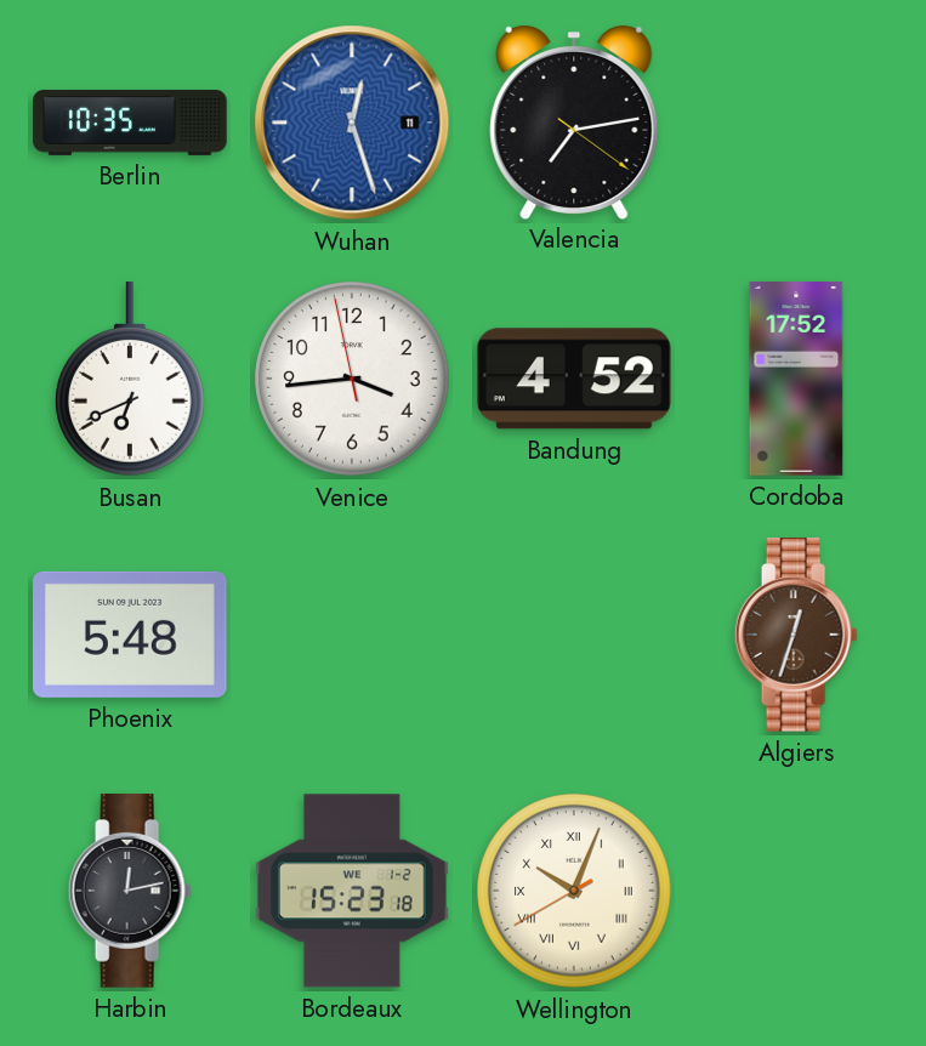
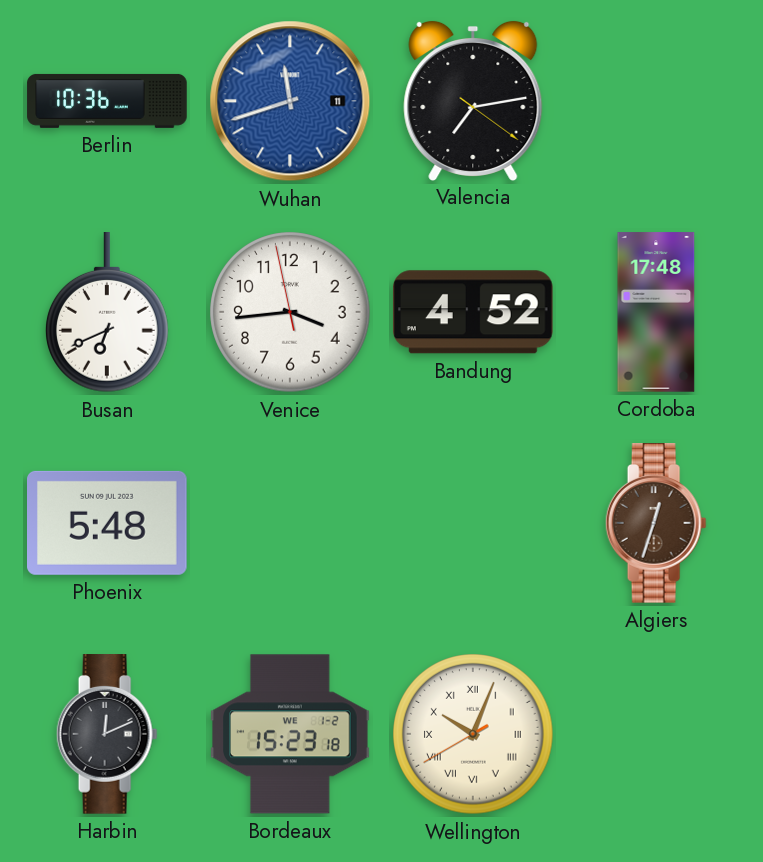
Berlin: 10:35 -> 10:36 (107, 101)
Wuhan: 12:27 -> 11:42 (290, 101)
Cordoba: 17:52 -> 17:48 (656, 312)
Harbin: 12:13 -> 12:11 (107, 734)
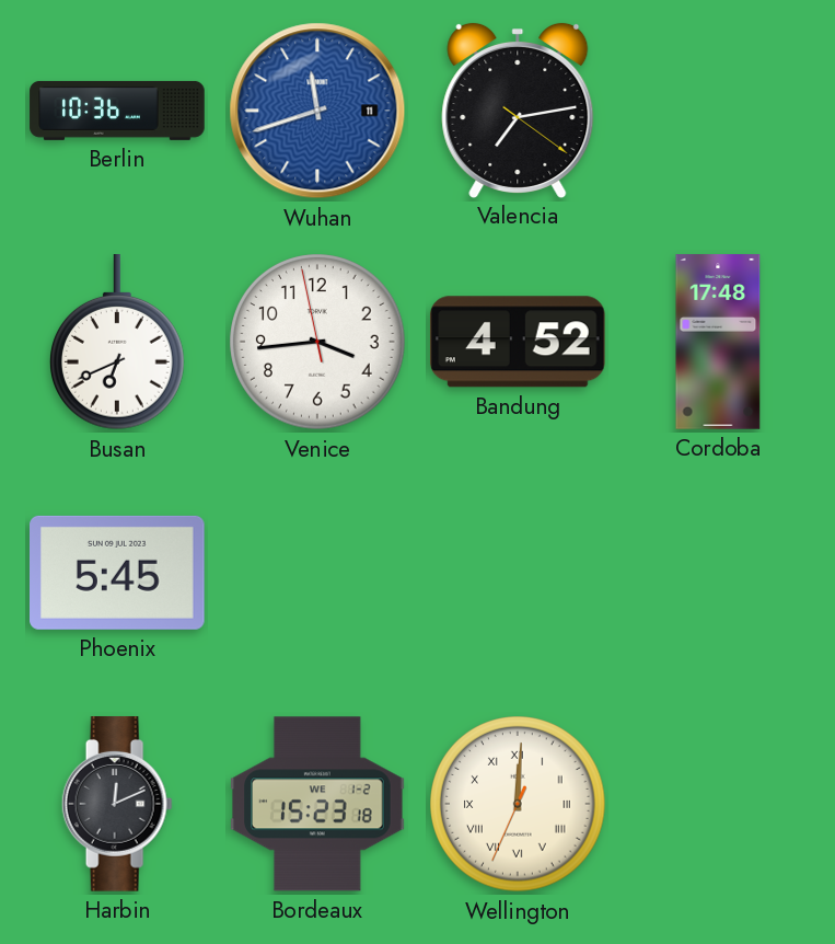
Phoenix: 5:48 -> 5:45 (118, 573)
Algiers: 12:33 -> none (656, 523)
Wellington: 10:03 -> 12:00 (518, 804)
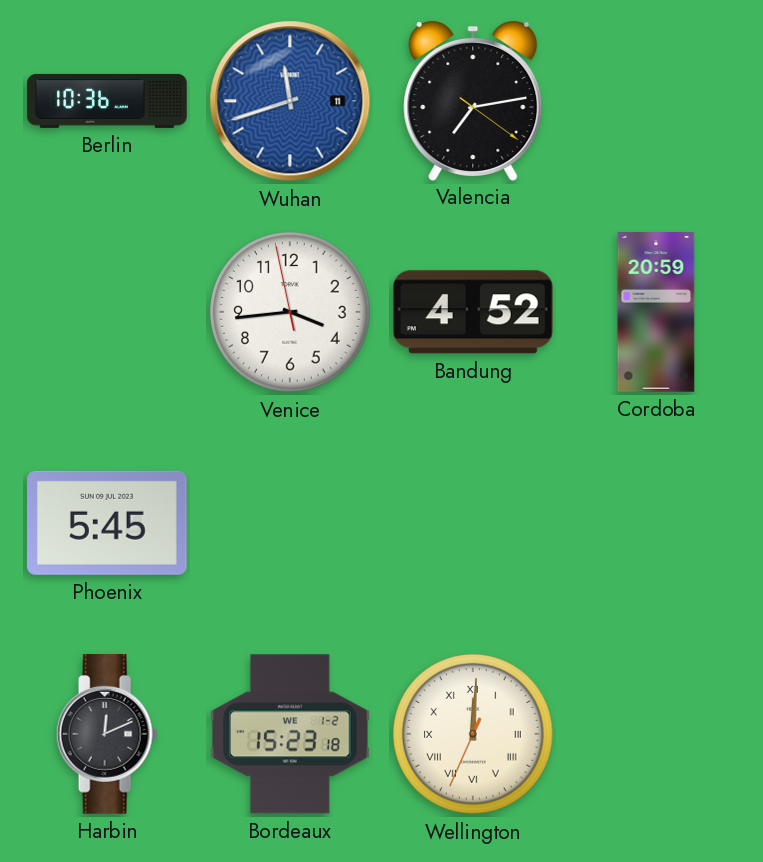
Busan: 6:41 -> none (118, 343)
Cordoba: 17:48 -> 20:59 (656, 312)
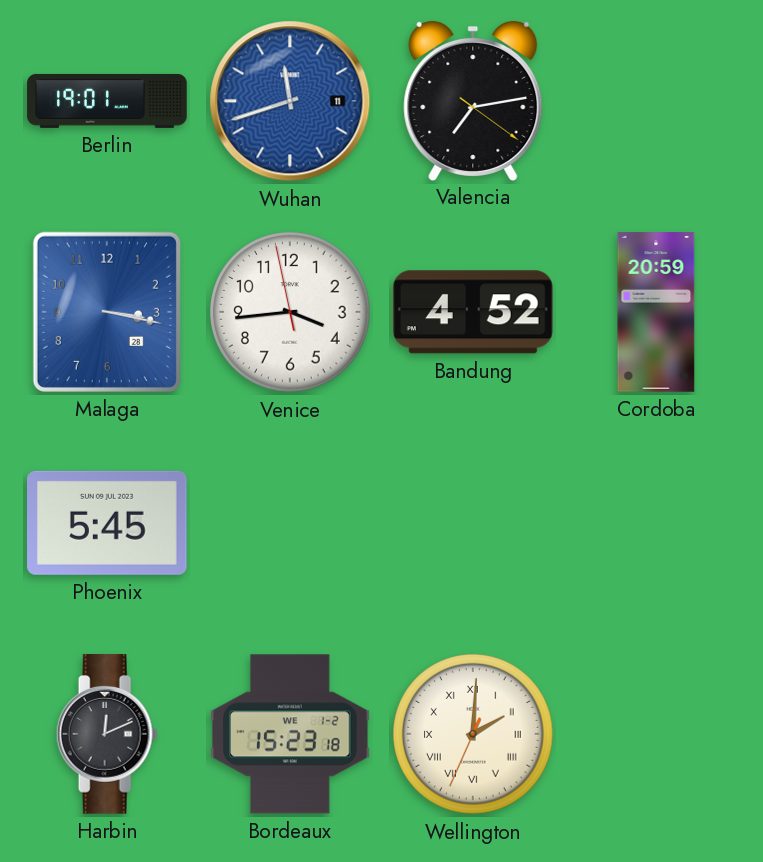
Berlin: 10:36 -> 19:01 (107, 101)
Malaga: none -> 3:17 (107, 312)
Wellington: 12:00 -> 2:00 (473, 734)
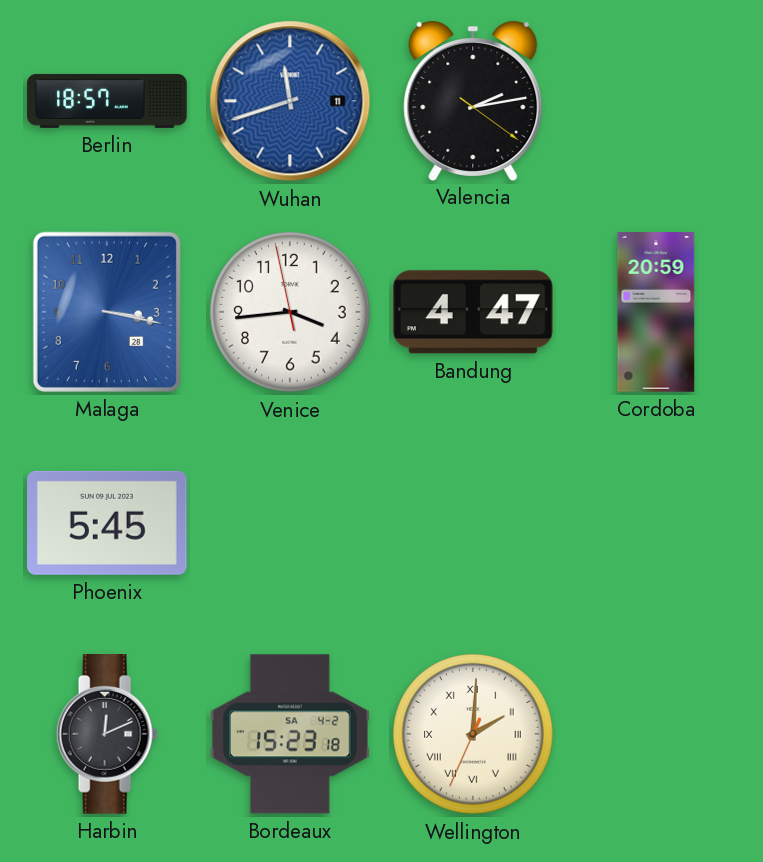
Berlin: 19:01 -> 18:57 (107, 101)
Valencia: 7:13 -> 2:13 (473, 100)
Bandung: 4:52 -> 4:47 (473, 312)
Bordeaux date: WE 1-2 -> SA 4-2 (290, 734)
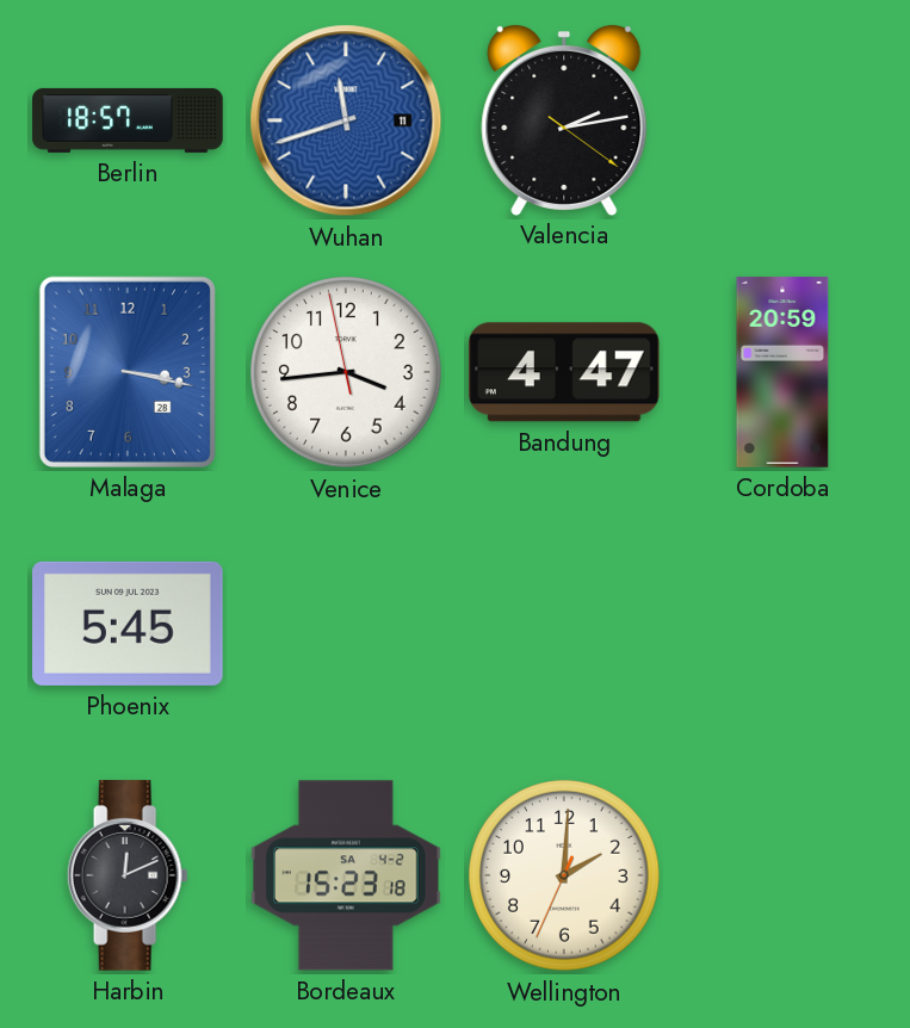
Wellington numerals: Roman -> Arabic (564, 875)
